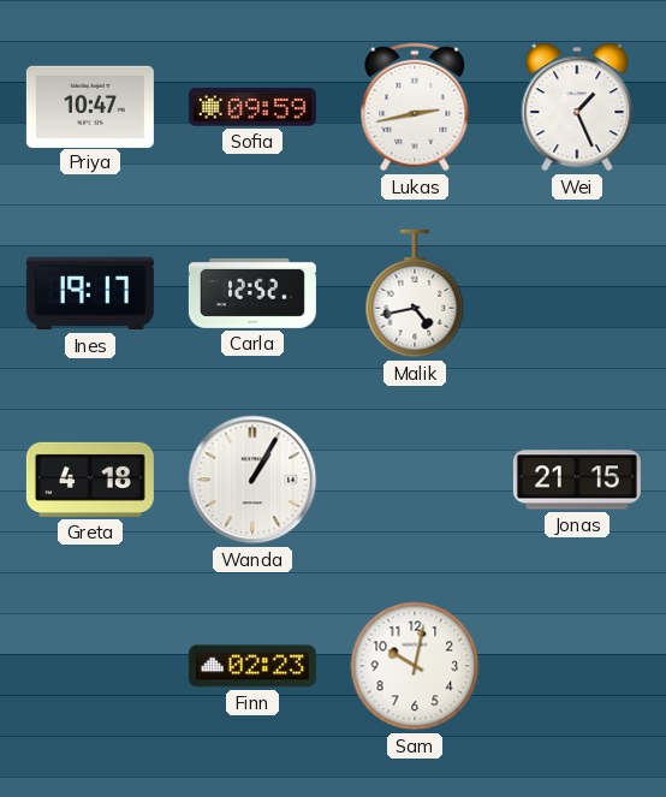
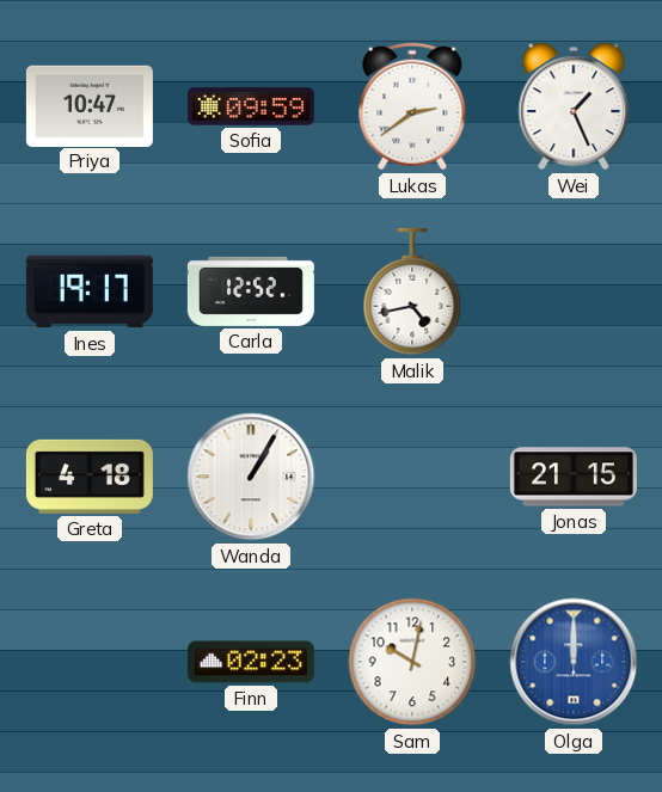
Lukas: 2:43 -> 2:39 (412, 106)
Olga: none -> 12:00 (574, 662)
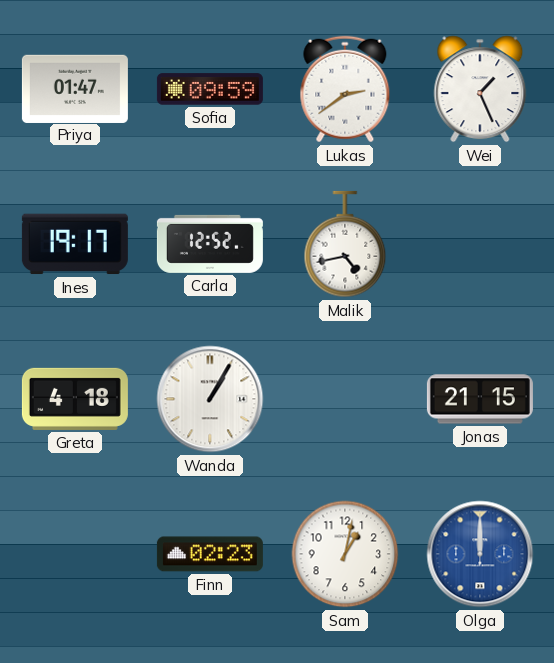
Priya: 10:47 -> 01:47 (75, 88)
Sam: 10:02 -> 1:02 (345, 554)
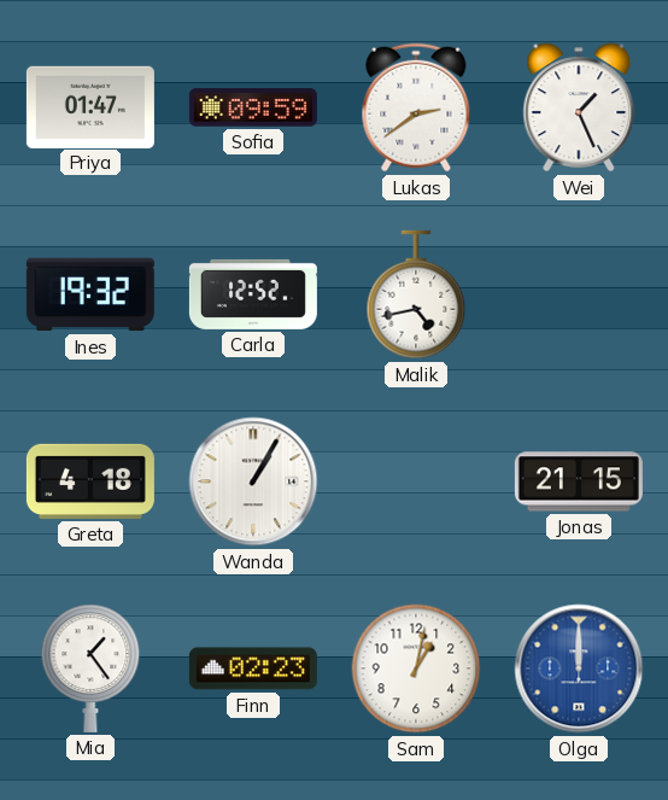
Ines: 19:17 -> 19:32 (90, 294)
Mia: none -> 1:24 (90, 668)
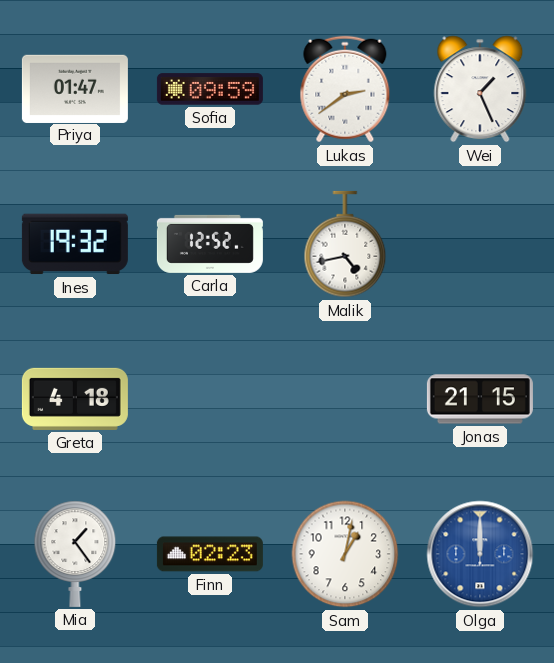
Wanda: 1:05 -> none (253, 481)
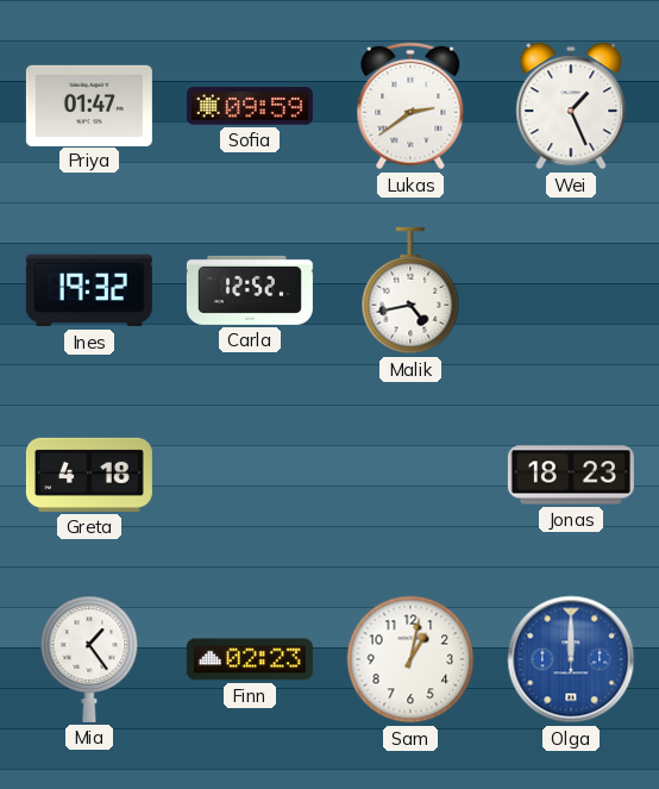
Jonas: 21:15 -> 18:23 (571, 475)
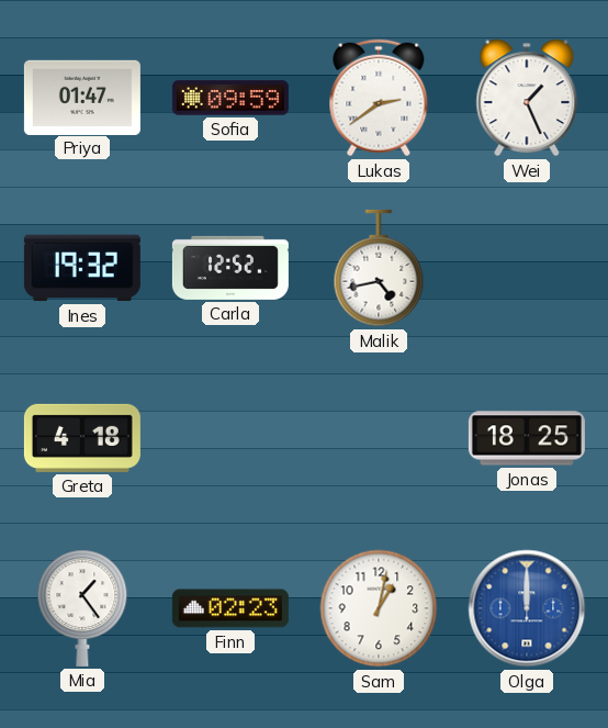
Jonas: 18:23 -> 18:25 (527, 438)
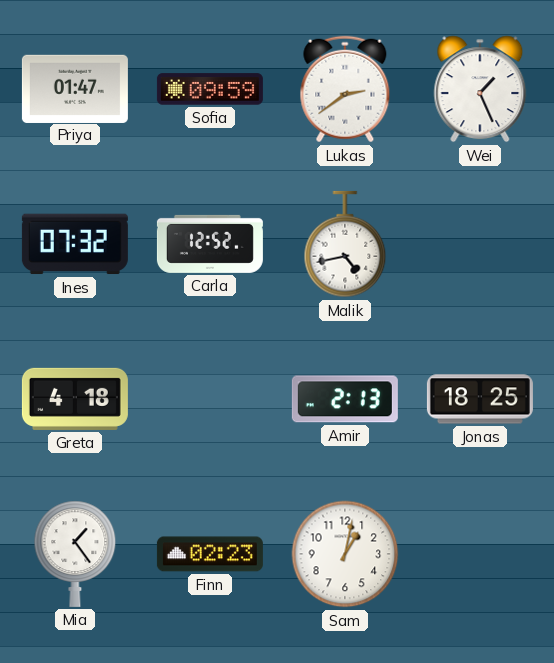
Ines: 19:32 -> 07:32 (75, 244)
Amir: none -> 2:13 (345, 399)
Olga: 12:00 -> none (527, 608)
